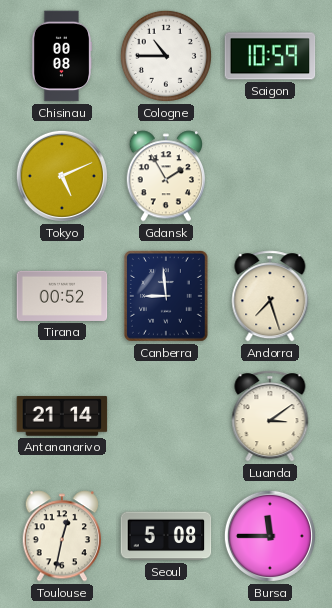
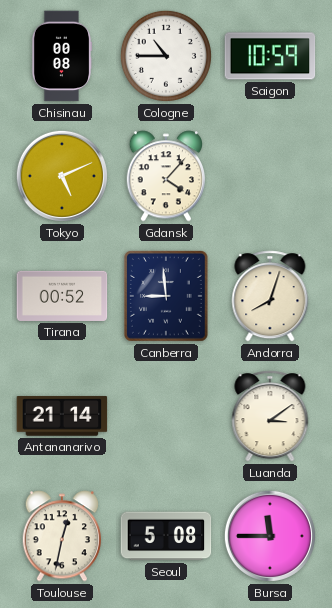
Gdansk: 1:55 -> 4:07 (165, 176)
Andorra: 7:27 -> 8:03 (270, 296)
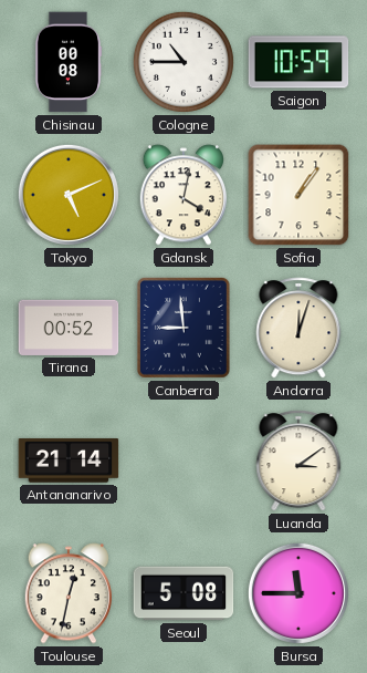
Gdansk: 4:07 -> 4:02 (182, 195)
Sofia: none -> 1:06 (298, 195)
Andorra: 8:03 -> 12:03 (298, 328)
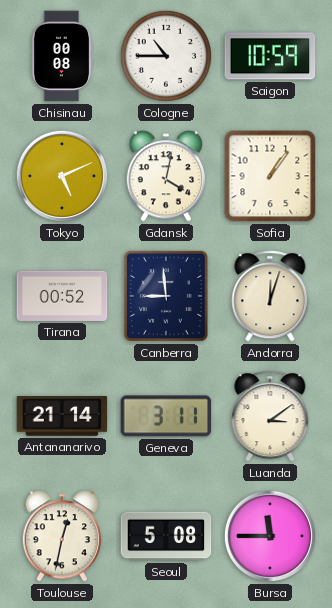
Geneva: none -> 3:11 (166, 416)
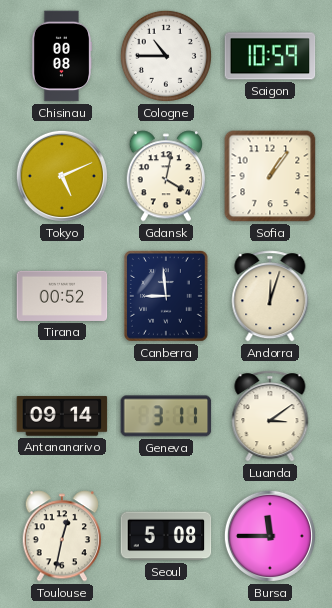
Antananarivo: 21:14 -> 09:14 (62, 416)
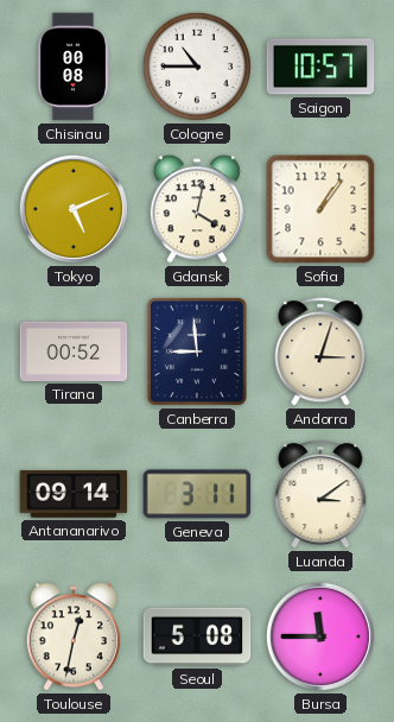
Saigon: 10:59 -> 10:57 (320, 66)
Andorra: 12:03 -> 3:03 (320, 351)
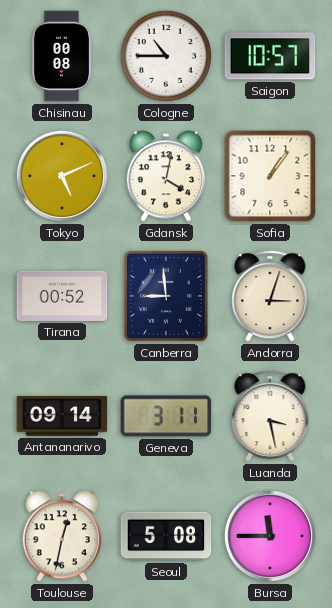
Luanda: 3:09 -> 3:28 (270, 416)
